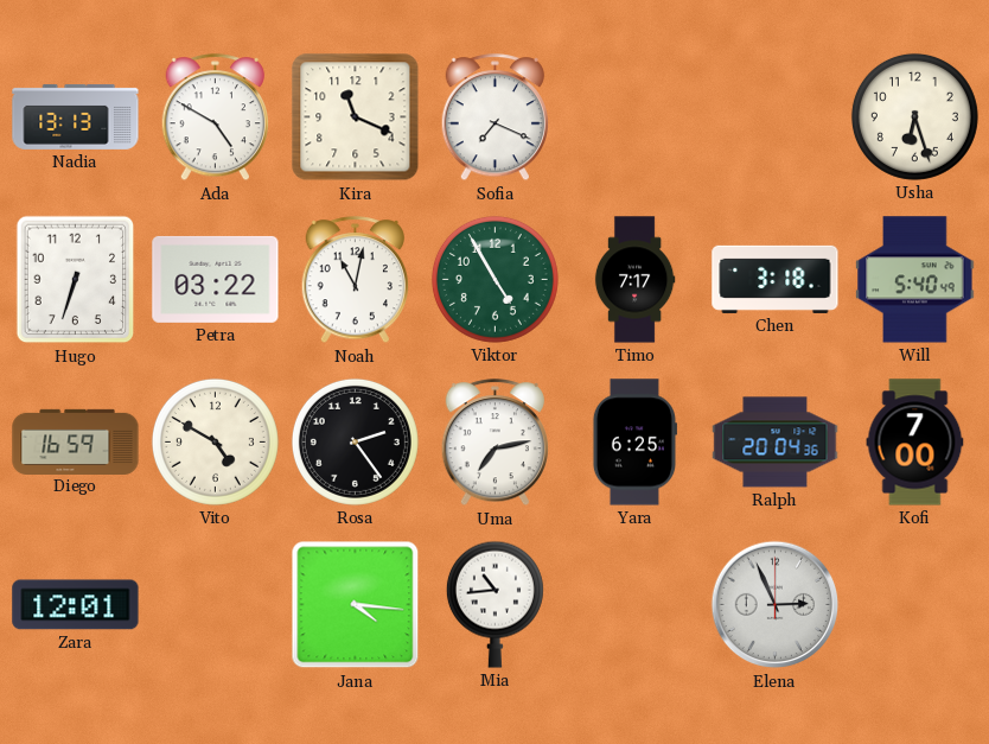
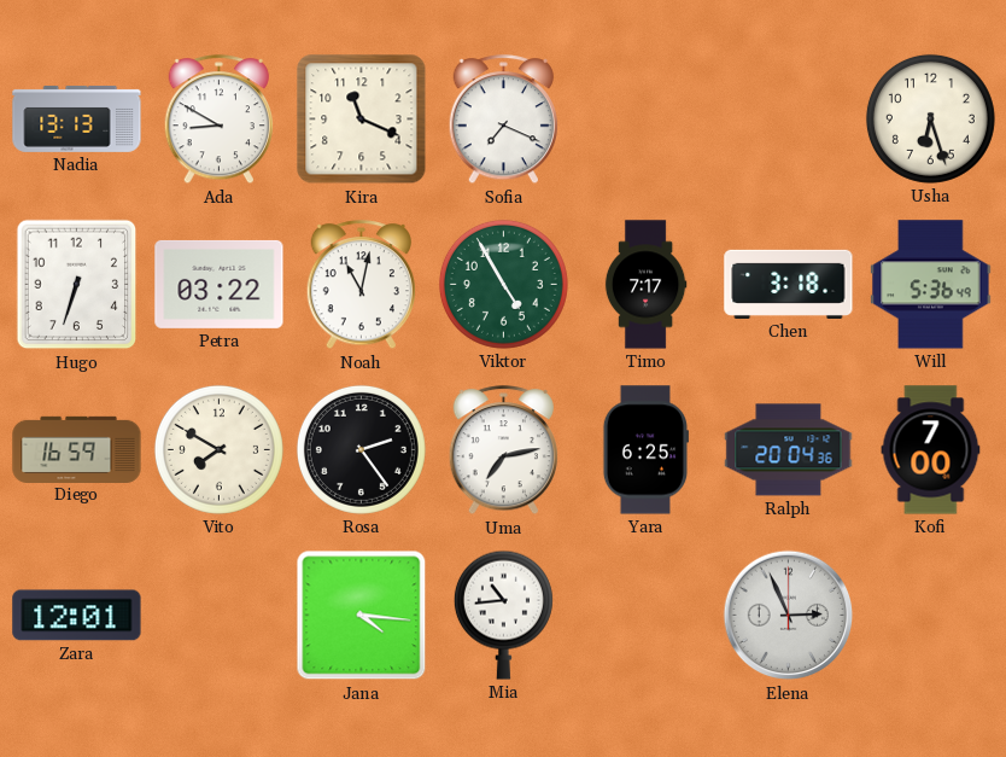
Ada: 4:50 -> 8:50 (218, 120)
Will: 5:40 -> 5:36 (931, 285)
Vito: 4:50 -> 7:50 (218, 449)
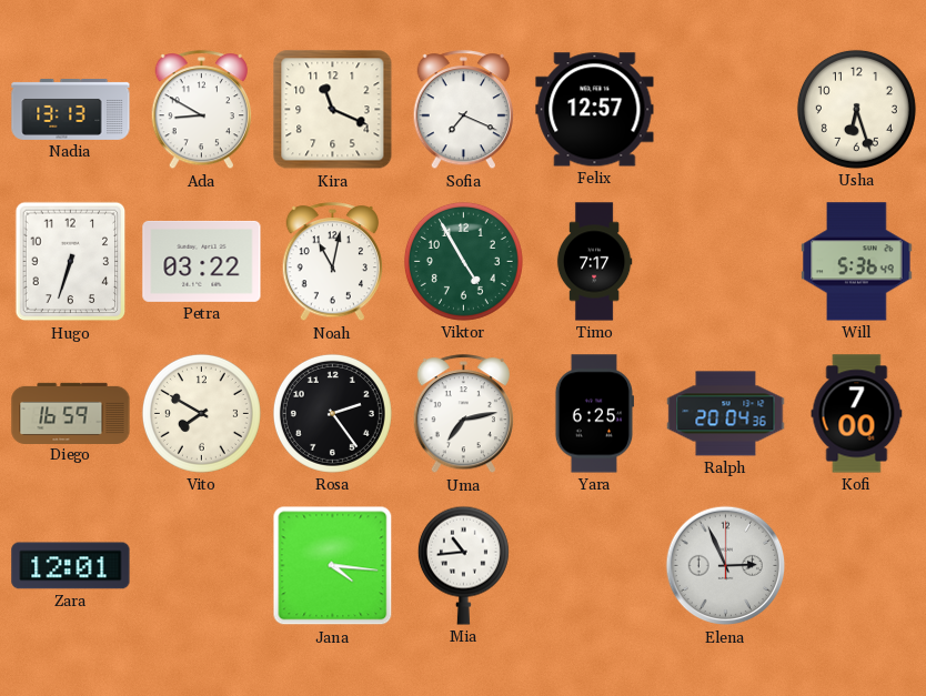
Felix: none -> 12:57 (595, 110)
Chen: 3:18 -> none (789, 284)
